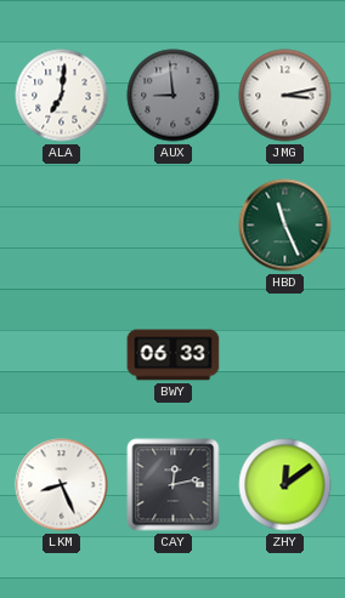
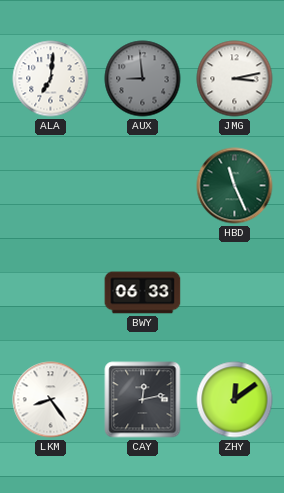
LKM: 8:26 -> 8:24 (51, 400)
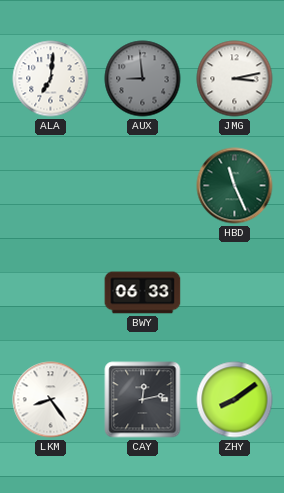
ZHY: 12:09 -> 8:09 (235, 400)
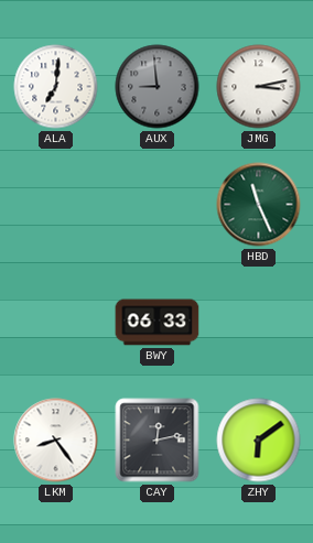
ZHY: 8:09 -> 6:09 (259, 441)
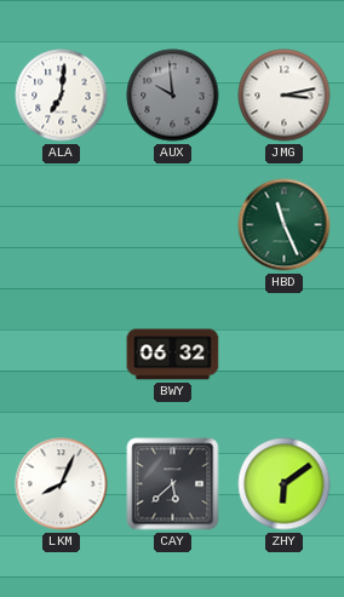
AUX: 8:59 -> 9:59 (173, 96)
BWY: 06:33 -> 06:32 (173, 355)
LKM: 8:24 -> 8:04 (62, 484)
CAY: 12:13 -> 5:38 (173, 484)
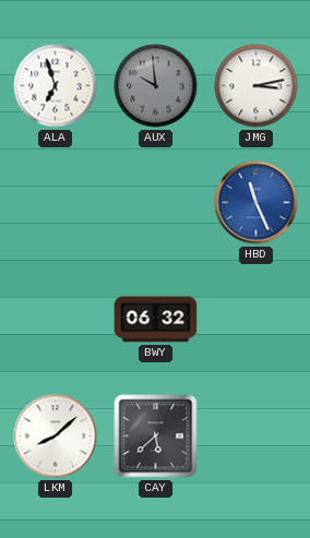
ALA: 7:01 -> 6:57 (56, 86)
HBD dial: green -> blue (257, 203)
LKM: 8:04 -> 8:08 (56, 437)
ZHY: 6:09 -> none (285, 484)
